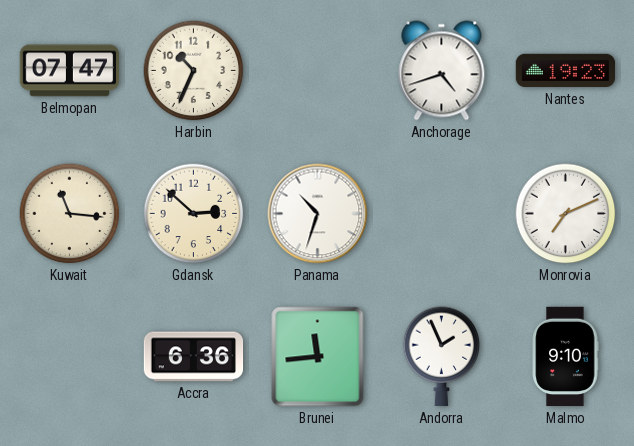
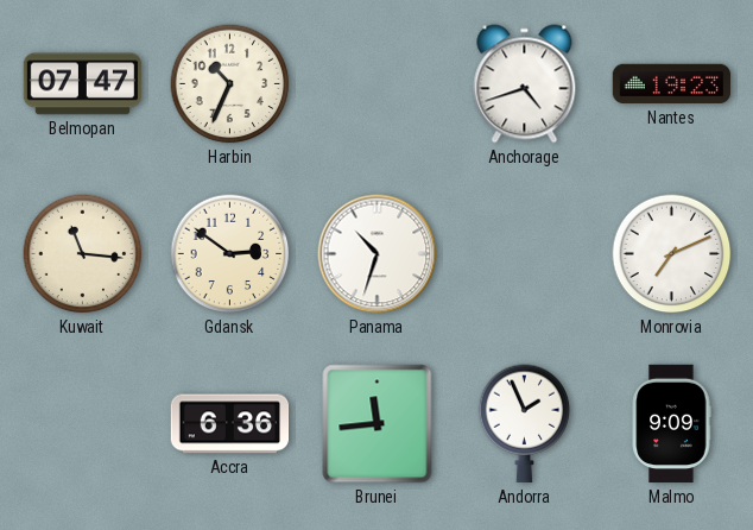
Gdansk: 2:52 -> 2:51 (230, 254)
Malmo: 9:10 -> 9:09 (671, 424)
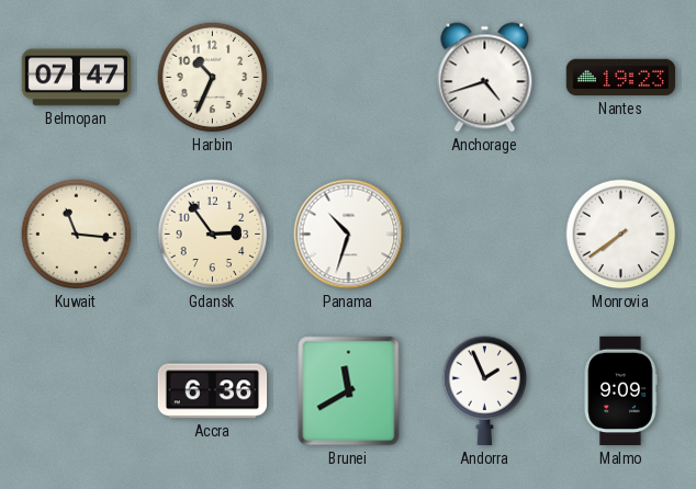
Gdansk: 2:51 -> 2:54 (213, 235)
Monrovia: 7:11 -> 7:39 (621, 235)
Brunei: 11:44 -> 11:40 (349, 391)
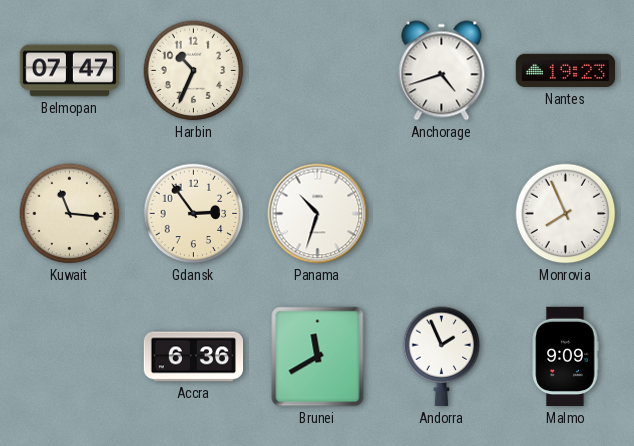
Monrovia: 7:39 -> 7:56 (566, 214)
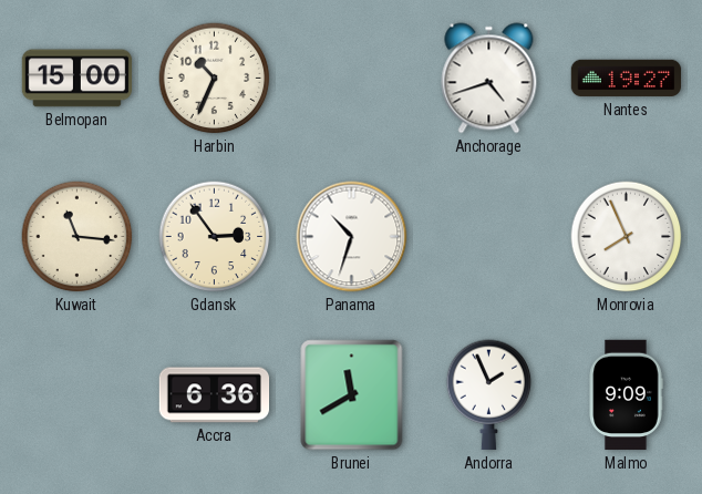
Belmopan: 07:47 -> 15:00 (78, 79)
Nantes: 19:23 -> 19:27 (627, 79)
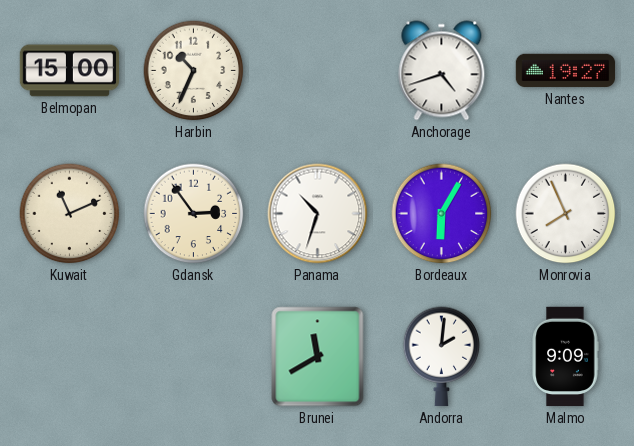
Kuwait: 11:16 -> 11:11 (70, 214)
Bordeaux: none -> 6:05 (442, 214)
Accra: 6:36 -> none (215, 395)
Andorra: 1:56 -> 2:01 (442, 357)
